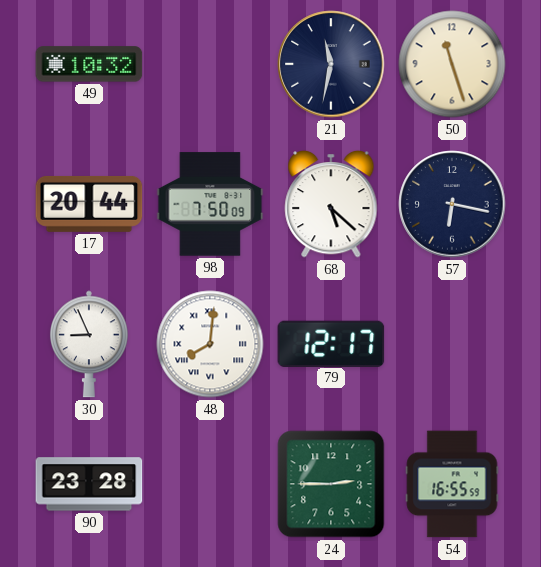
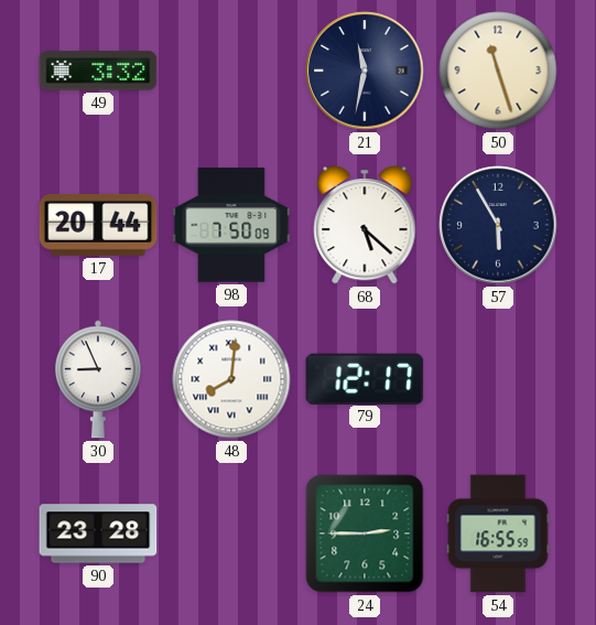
49: 10:32 -> 3:32 (98, 71)
57: 6:17 -> 5:55 (498, 225)
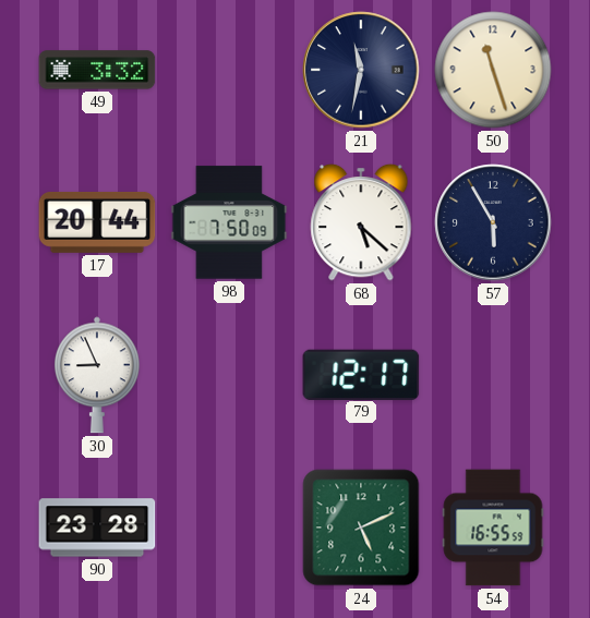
48: 8:01 -> none (231, 379)
24: 2:45 -> 5:11 (361, 528)
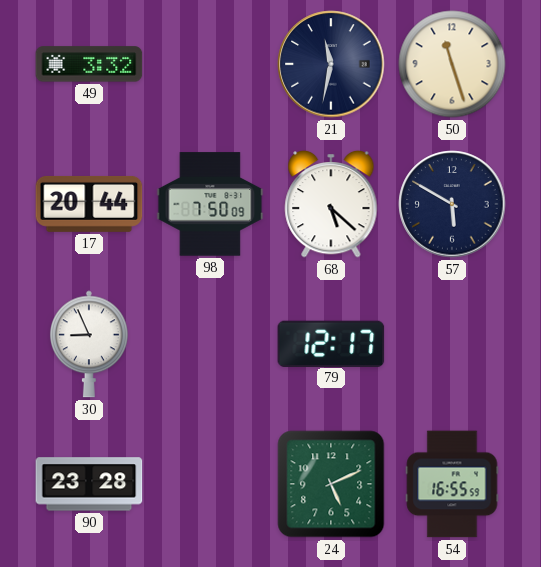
57: 5:55 -> 5:50 (452, 204)
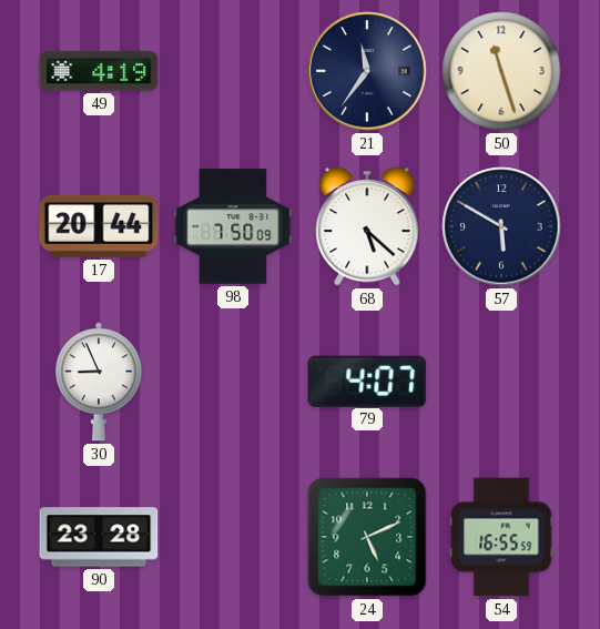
49: 3:32 -> 4:19 (99, 71)
21: 11:32 -> 11:36 (367, 71)
79: 12:17 -> 4:07 (367, 381)
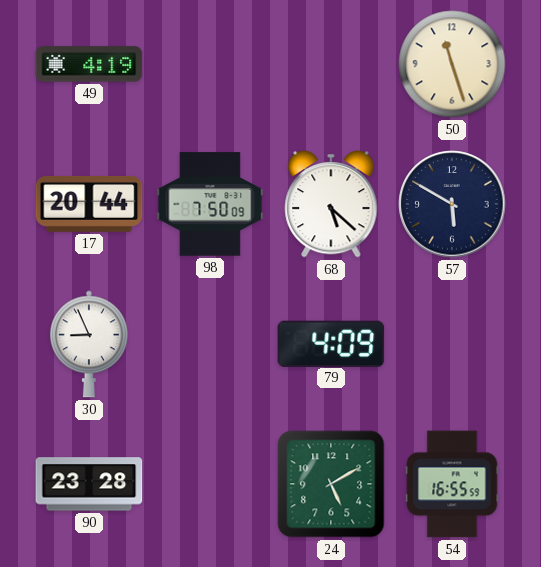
21: 11:36 -> none (367, 71)
79: 4:07 -> 4:09 (331, 343)
24: 5:11 -> 5:10 (331, 484)
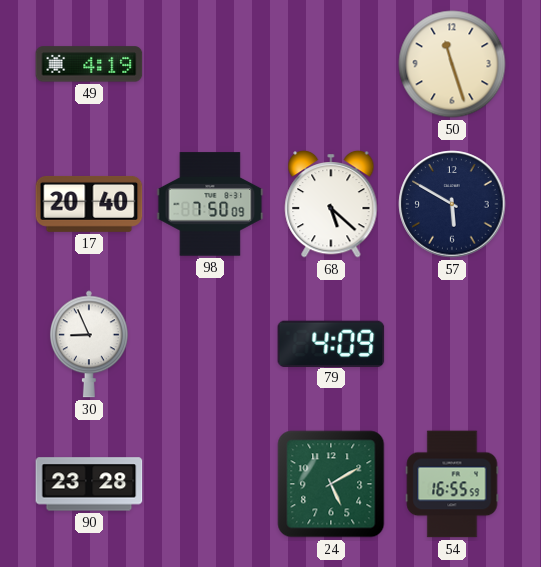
17: 20:44 -> 20:40 (89, 204)
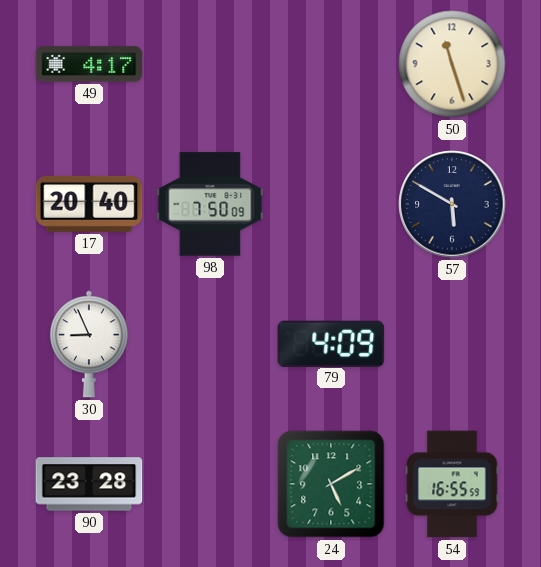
49: 4:19 -> 4:17 (89, 64)
68: 5:22 -> none (331, 204)
